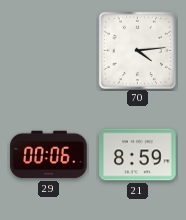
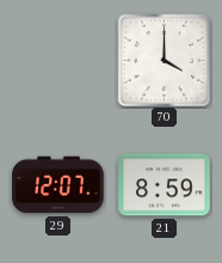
70: 4:14 -> 4:00 (164, 60)
29: 00:06 -> 12:07 (58, 185)
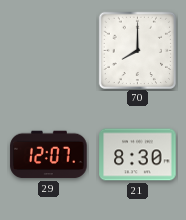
70: 4:00 -> 8:00 (137, 50)
21: 8:59 -> 8:30 (138, 155)
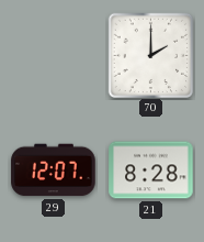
70: 8:00 -> 2:00 (150, 55)
21: 8:30 -> 8:28 (151, 170)
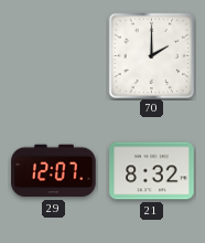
21: 8:28 -> 8:32 (152, 171)
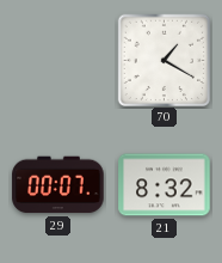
70: 2:00 -> 1:20 (164, 60)
29: 12:07 -> 00:07 (58, 185)
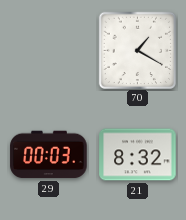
29: 00:07 -> 00:03 (49, 155)
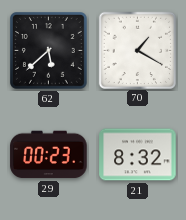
62: none -> 5:38 (49, 51)
29: 00:03 -> 00:23 (49, 155)
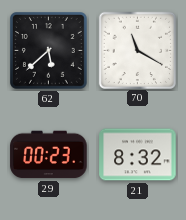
70: 1:20 -> 11:20 (137, 50)
